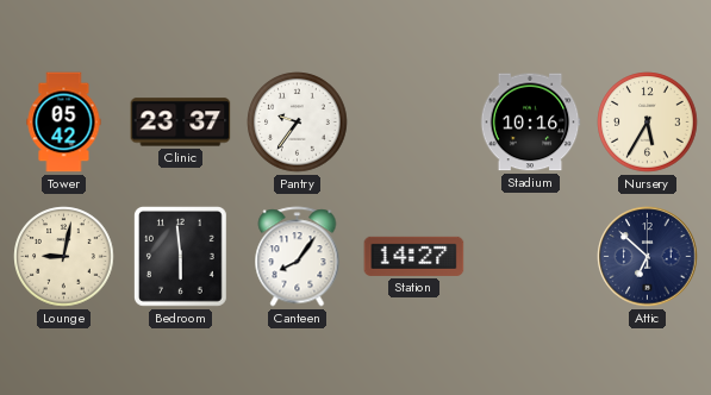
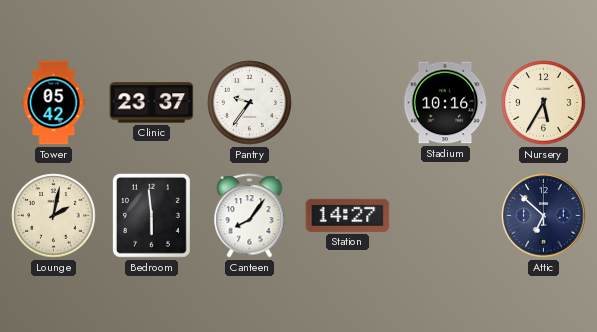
Lounge: 9:02 -> 2:02 (54, 216)
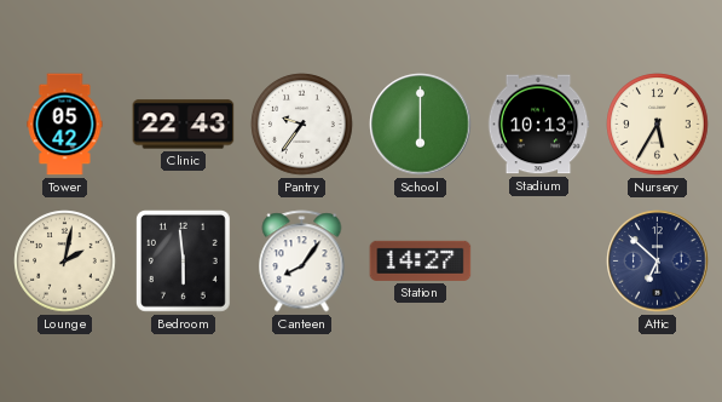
Clinic: 23:37 -> 22:43 (184, 125)
School: none -> 6:00 (421, 125)
Stadium: 10:16 -> 10:13 (538, 125)
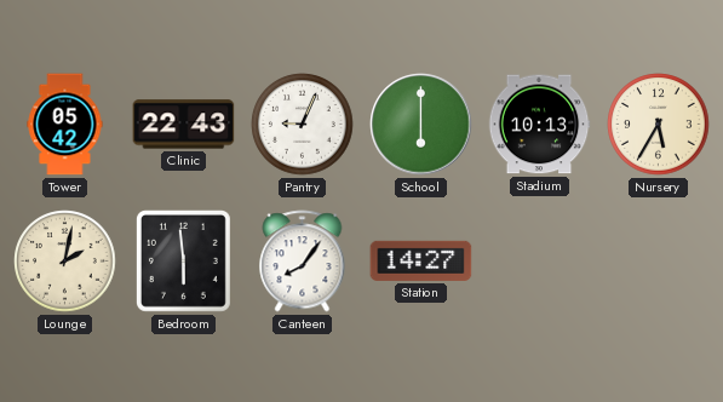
Pantry: 9:36 -> 9:04 (303, 125)
Attic: 6:52 -> none (658, 262)
